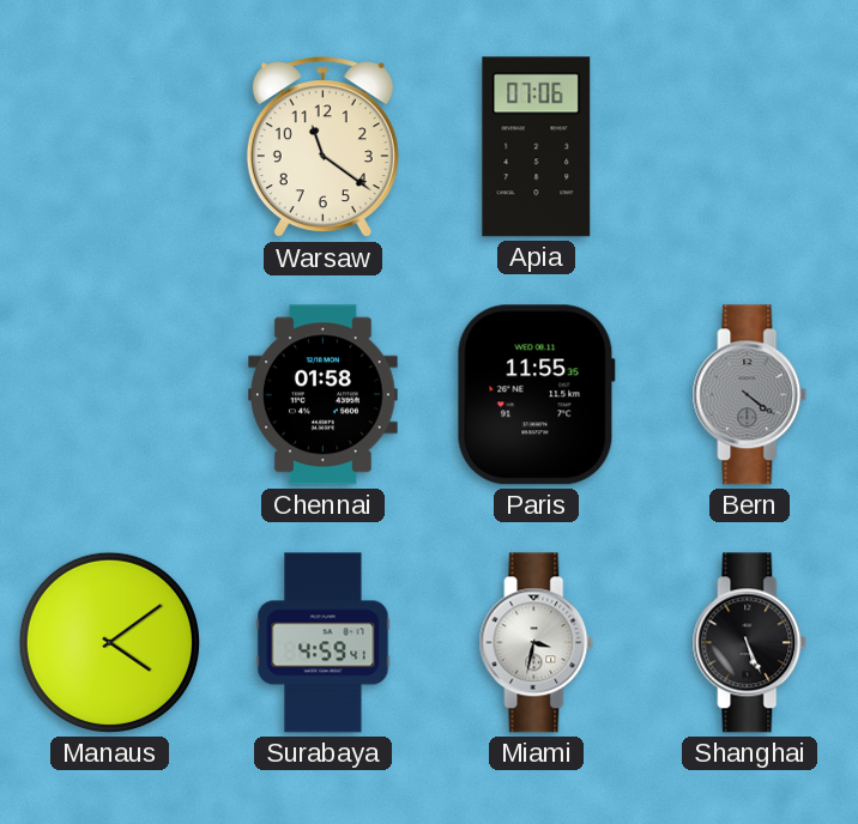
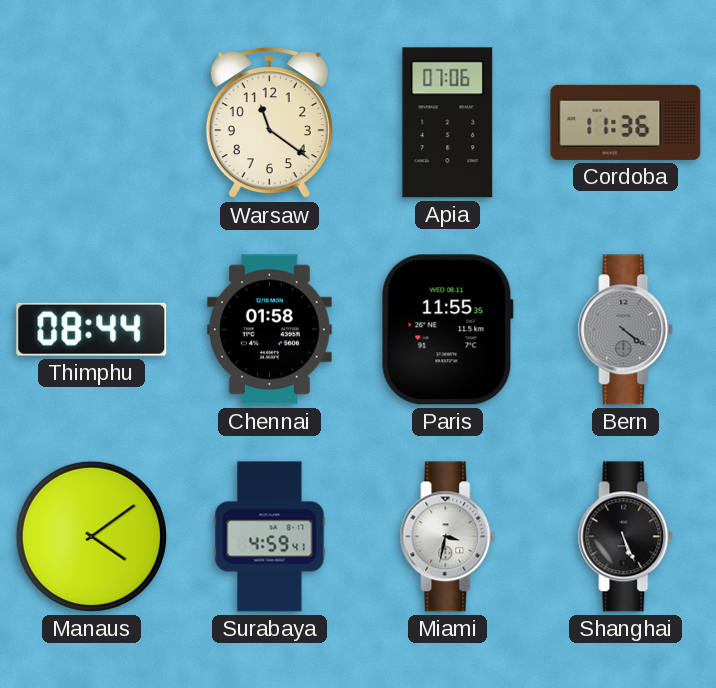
Cordoba: none -> 11:36 (626, 122)
Thimphu: none -> 08:44 (92, 329)
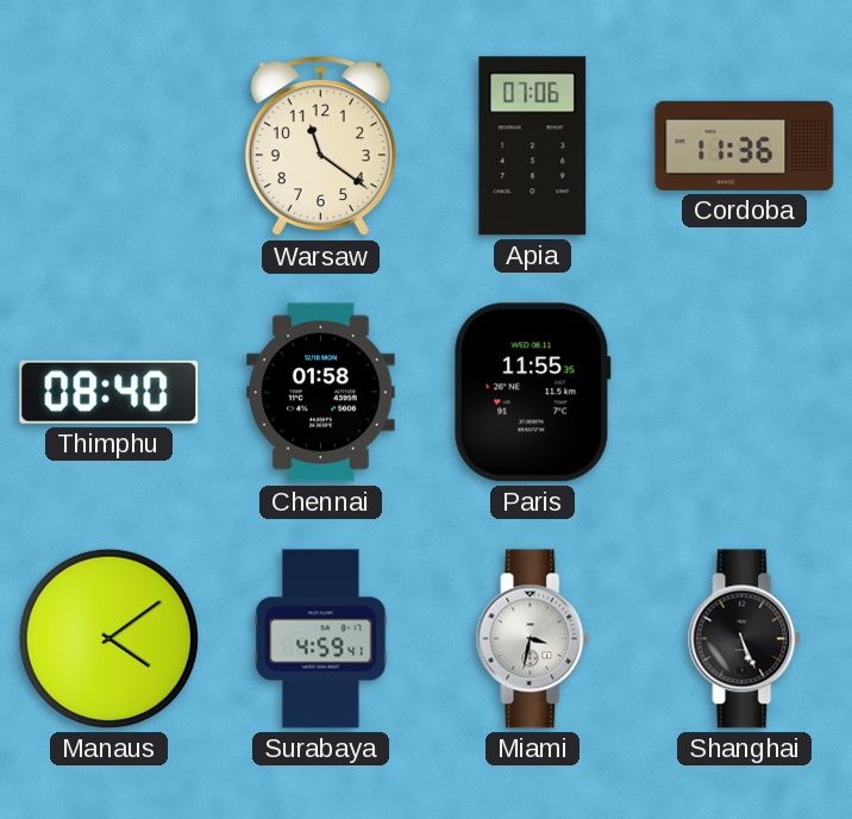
Thimphu: 08:44 -> 08:40 (109, 392)
Bern: 4:21 -> none (626, 330)
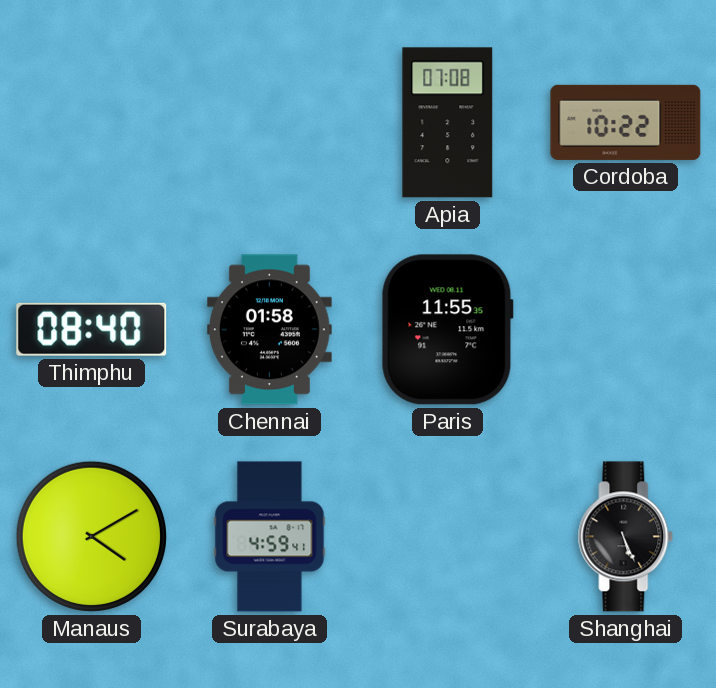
Warsaw: 11:21 -> none (320, 146)
Apia: 07:06 -> 07:08 (448, 123)
Cordoba: 11:36 -> 10:22 (626, 122)
Manaus: 4:09 -> 4:10 (91, 536)
Miami: 3:32 -> none (533, 639)
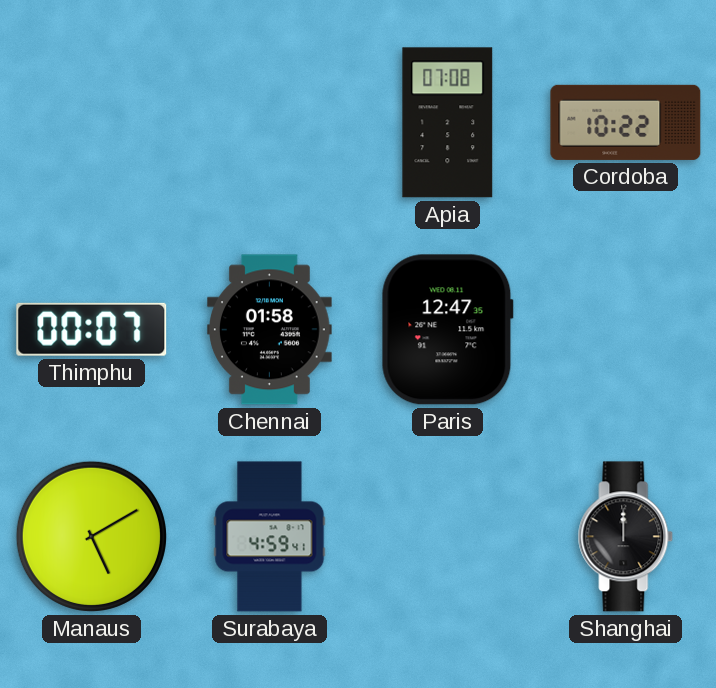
Thimphu: 08:40 -> 00:07 (92, 329)
Paris: 11:55 -> 12:47 (447, 330)
Manaus: 4:10 -> 5:10 (91, 536)
Shanghai: 5:26 -> 12:00 (626, 537)
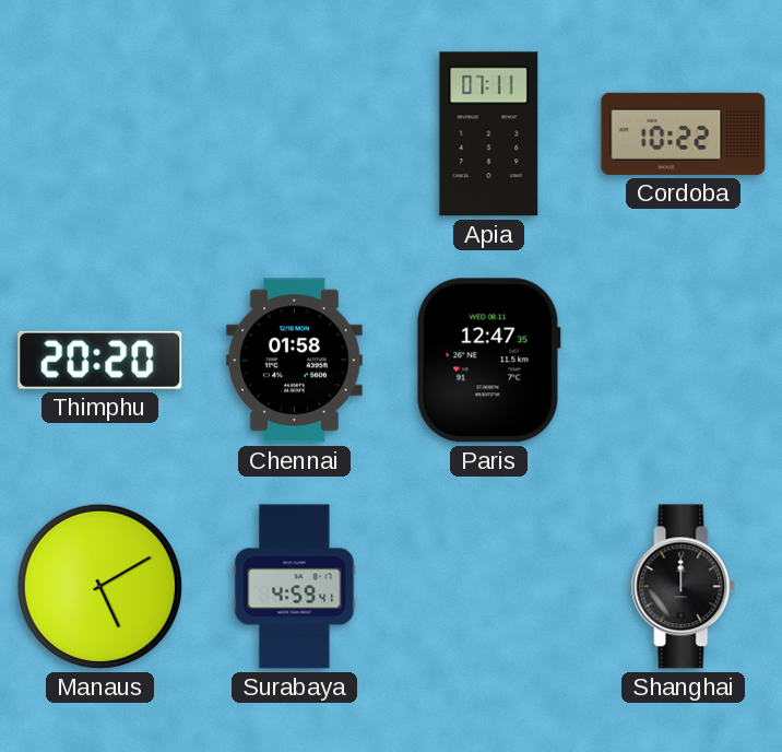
Apia: 07:08 -> 07:11 (489, 134)
Thimphu: 00:07 -> 20:20 (100, 360)
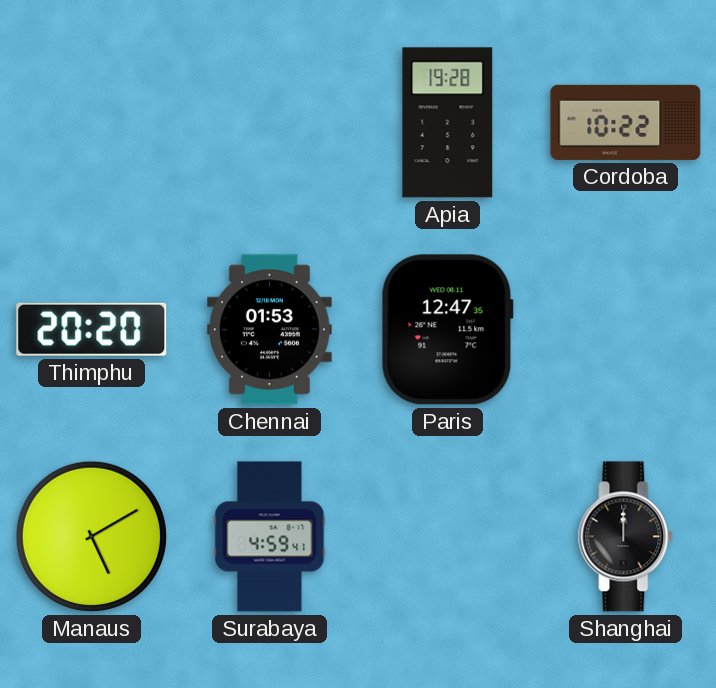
Apia: 07:11 -> 19:28 (448, 123)
Chennai: 01:58 -> 01:53 (270, 330)
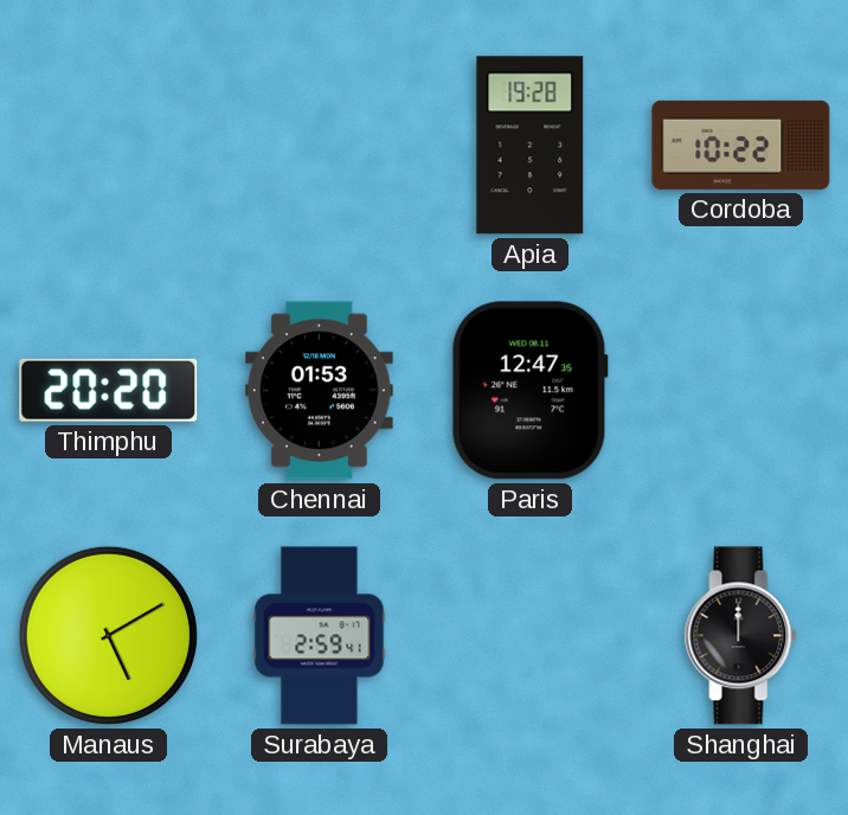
Surabaya: 4:59 -> 2:59 (320, 636)
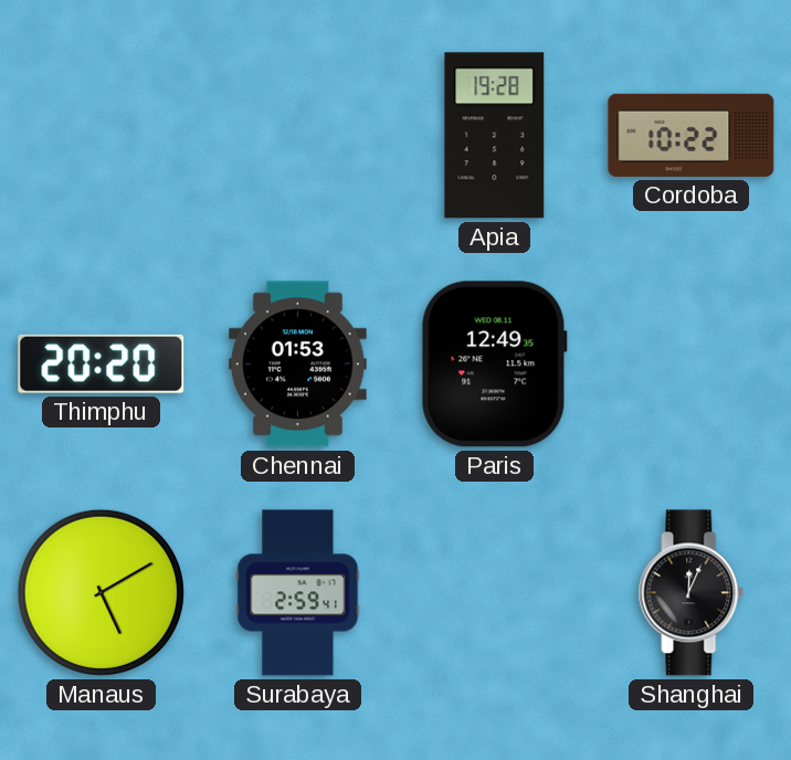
Paris: 12:47 -> 12:49 (494, 365)
Shanghai: 12:00 -> 12:04 (692, 593)
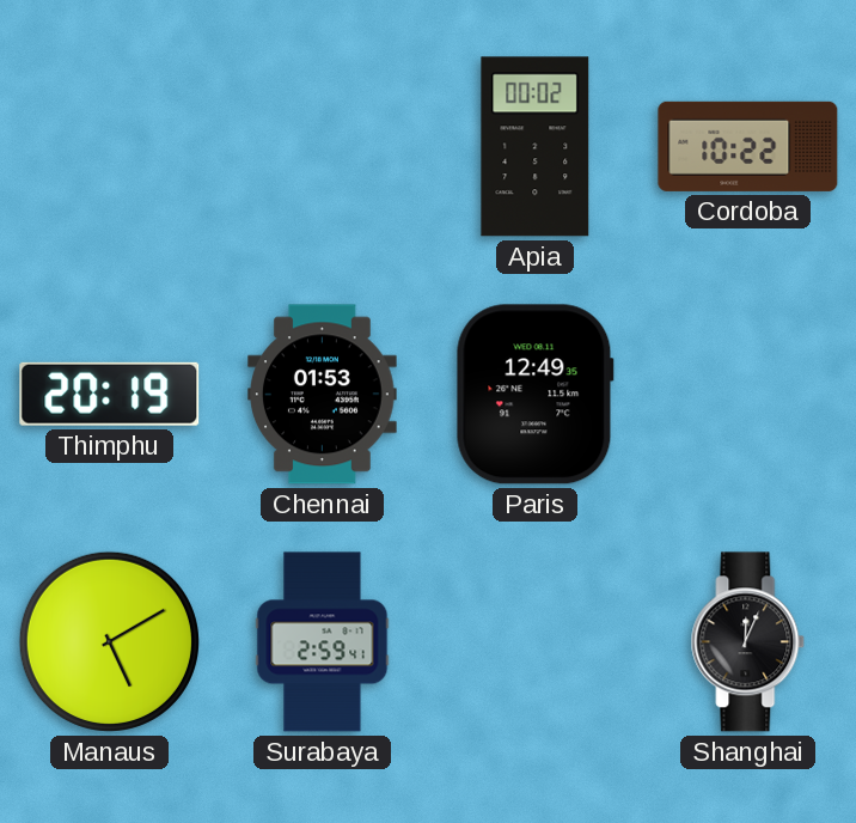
Apia: 19:28 -> 00:02 (536, 147)
Thimphu: 20:20 -> 20:19 (110, 394)
